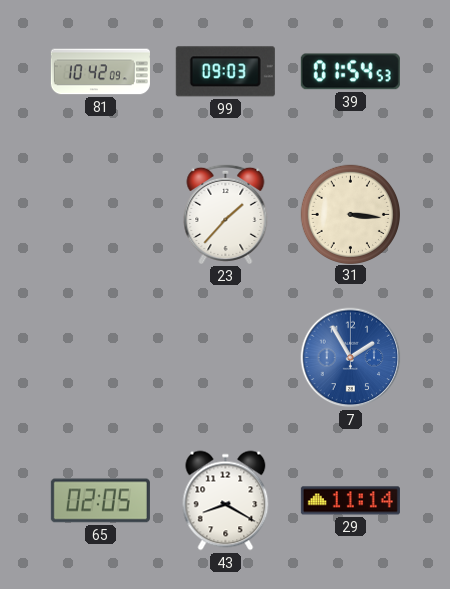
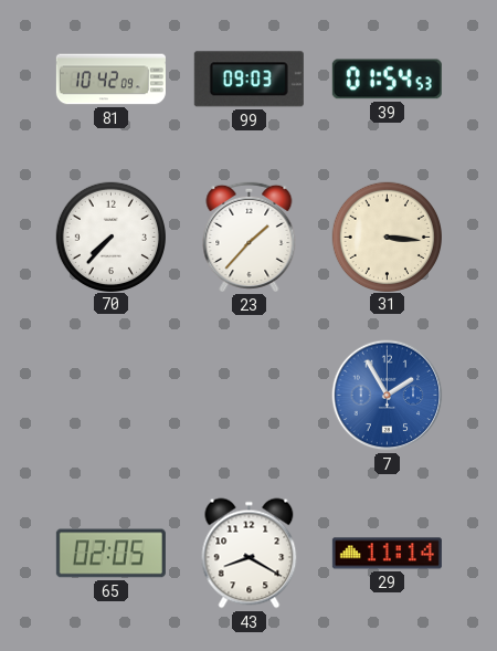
70: none -> 7:37 (110, 237)
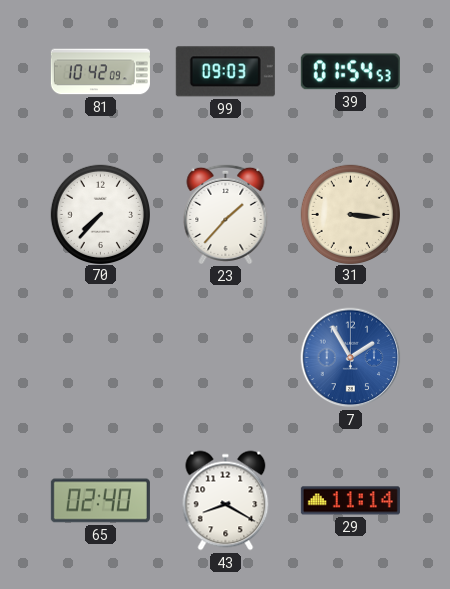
65: 02:05 -> 02:40 (100, 501)
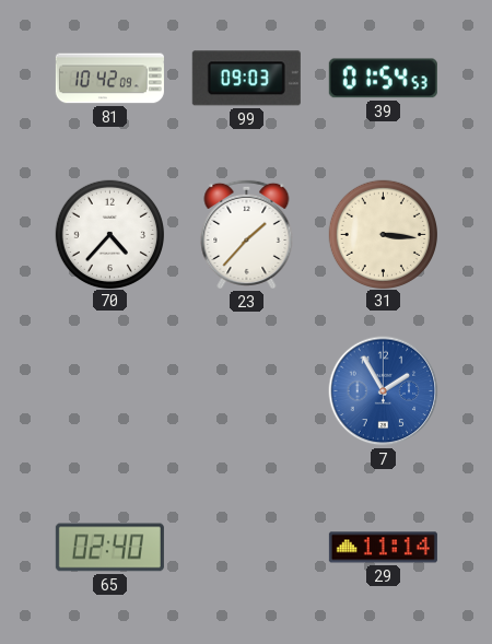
70: 7:37 -> 4:37 (109, 234)
43: 8:20 -> none (226, 501)
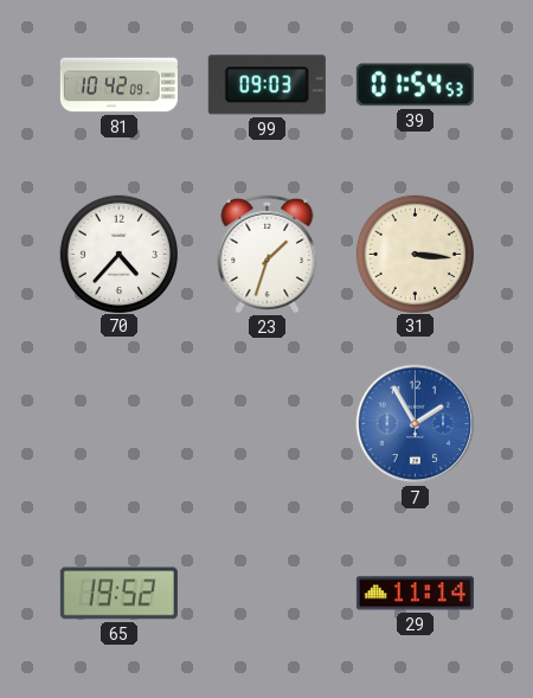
23: 1:37 -> 1:33 (268, 254)
65: 02:40 -> 19:52 (118, 594)
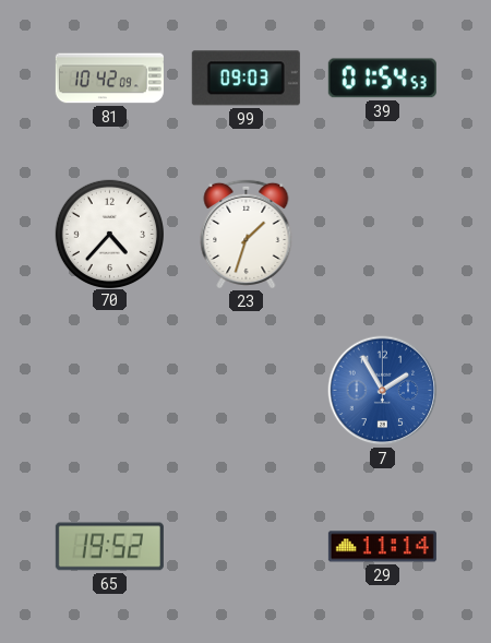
31: 3:16 -> none (415, 254)
